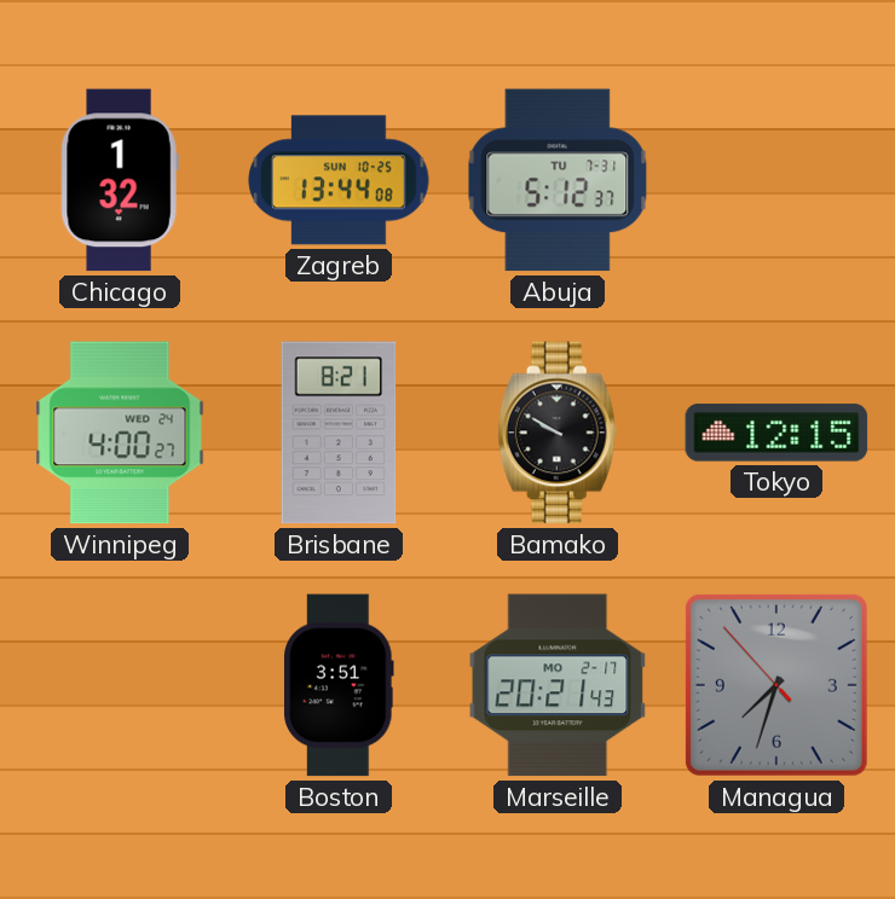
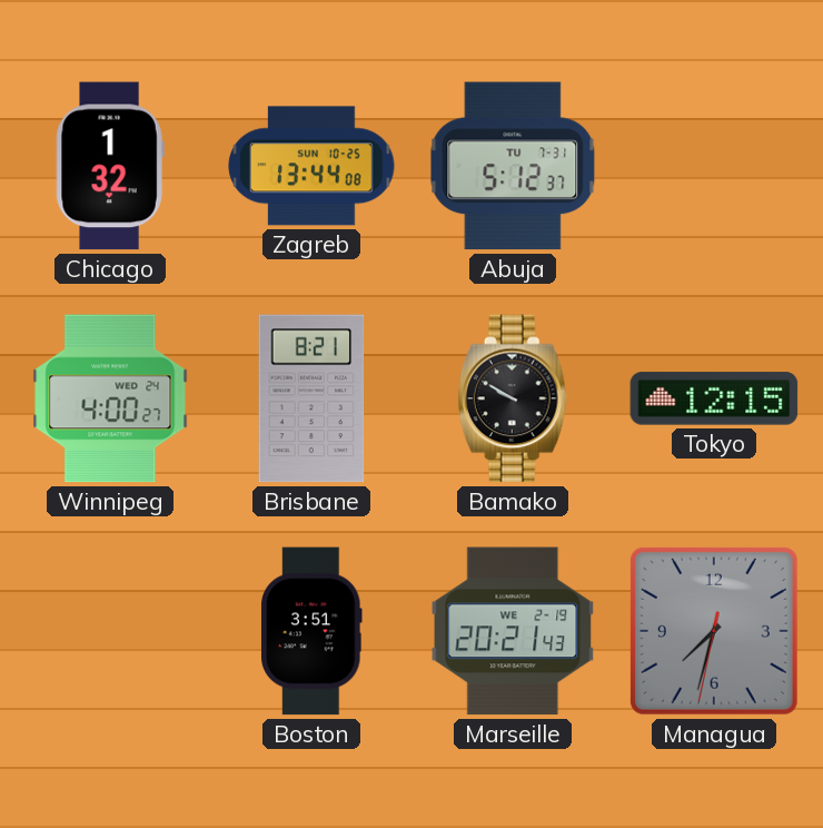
Marseille date: MO 2-17 -> WE 2-19 (513, 631)
Managua: 7:32:53 -> 7:32:32 (714, 631)
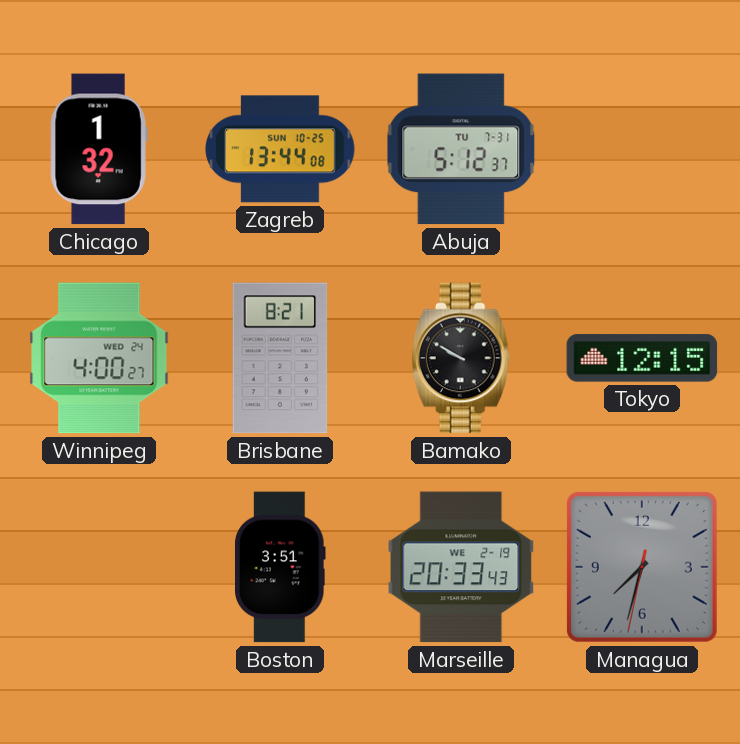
Marseille: 20:21 -> 20:33 (461, 567)
